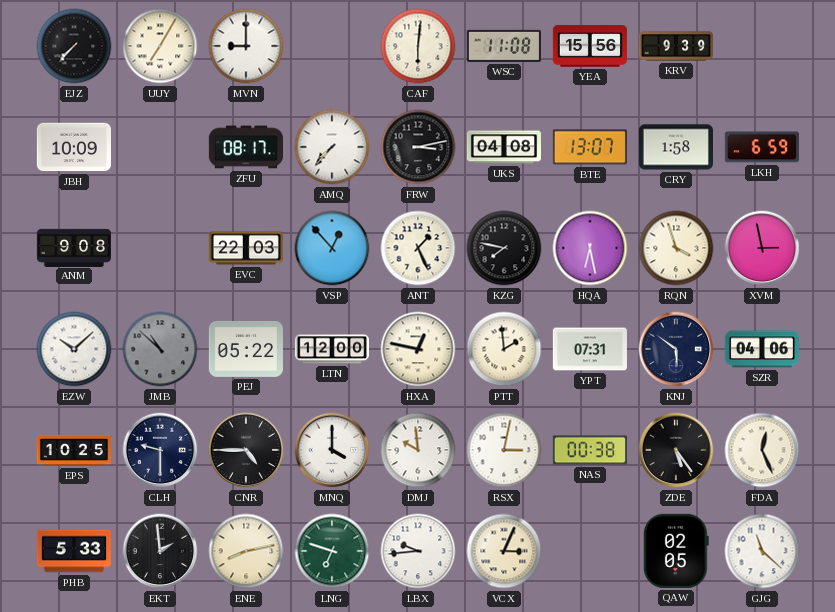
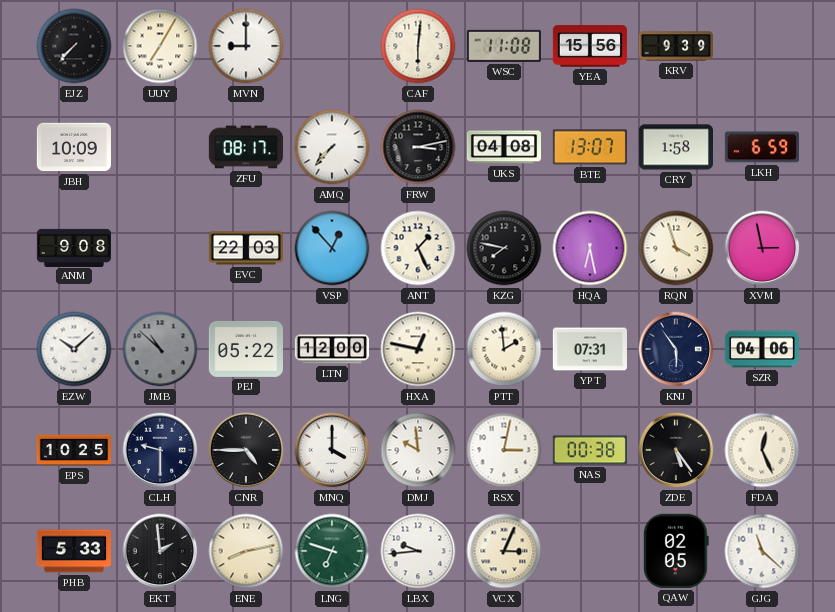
KNJ: 5:51 -> 5:54 (676, 349)
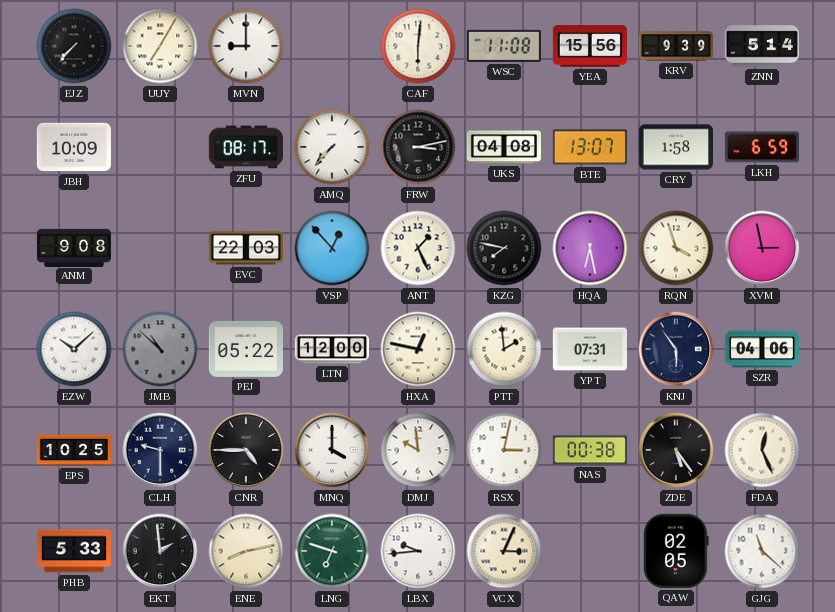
ZNN: none -> 5:14 (761, 46)
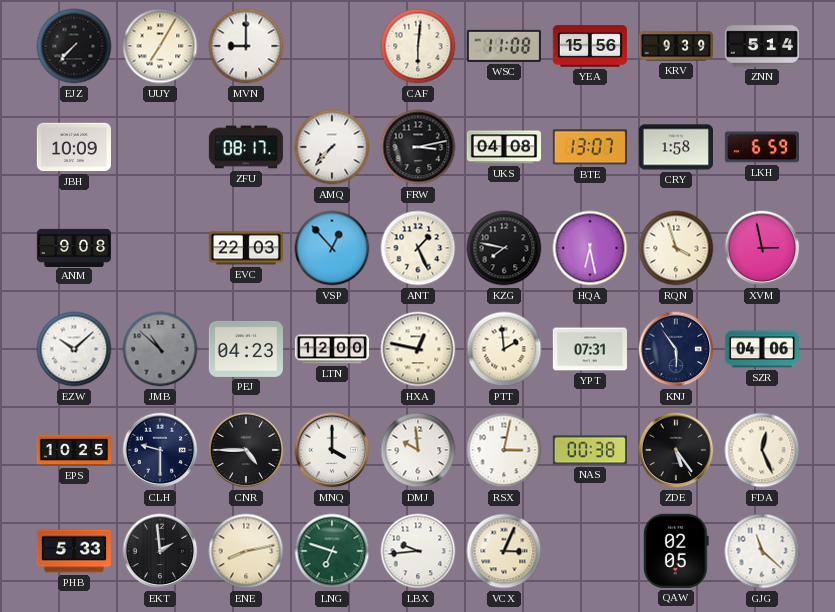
PEJ: 05:22 -> 04:23 (246, 349)
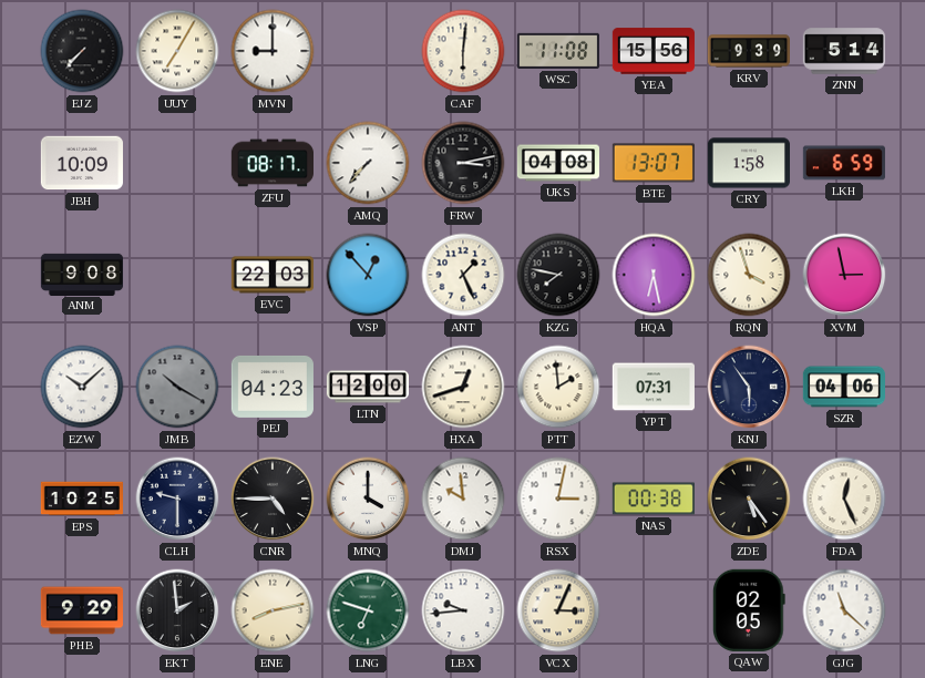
JMB: 10:52 -> 10:20 (177, 387)
HXA: 12:47 -> 12:42 (463, 387)
PHB: 5:33 -> 9:29 (81, 610)
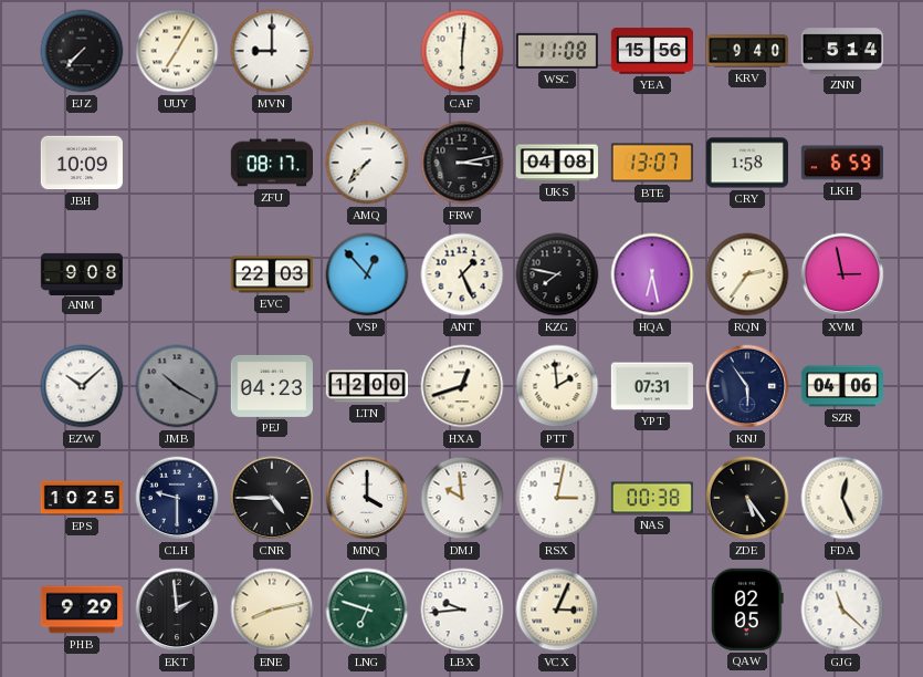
KRV: 9:39 -> 9:40 (746, 51)
RQN: 3:57 -> 2:36 (747, 274)
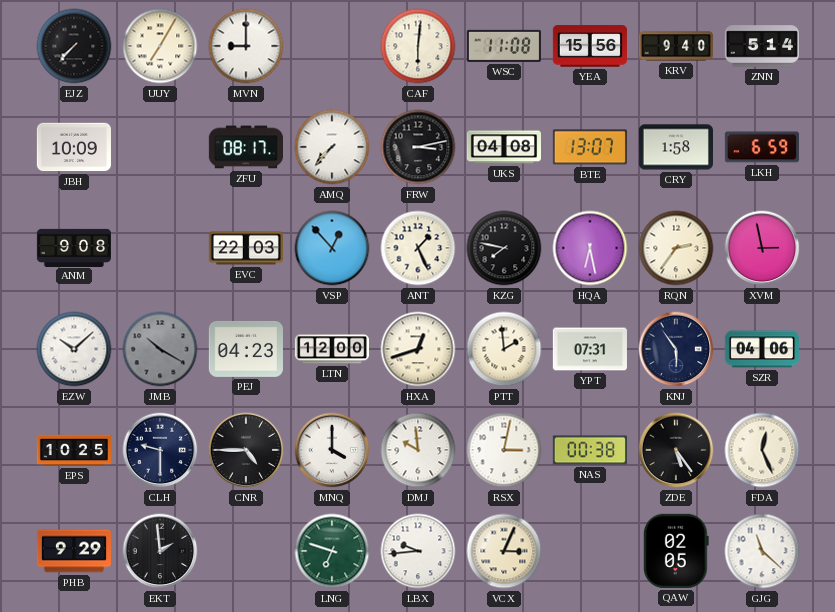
ENE: 8:13 -> none (272, 610)
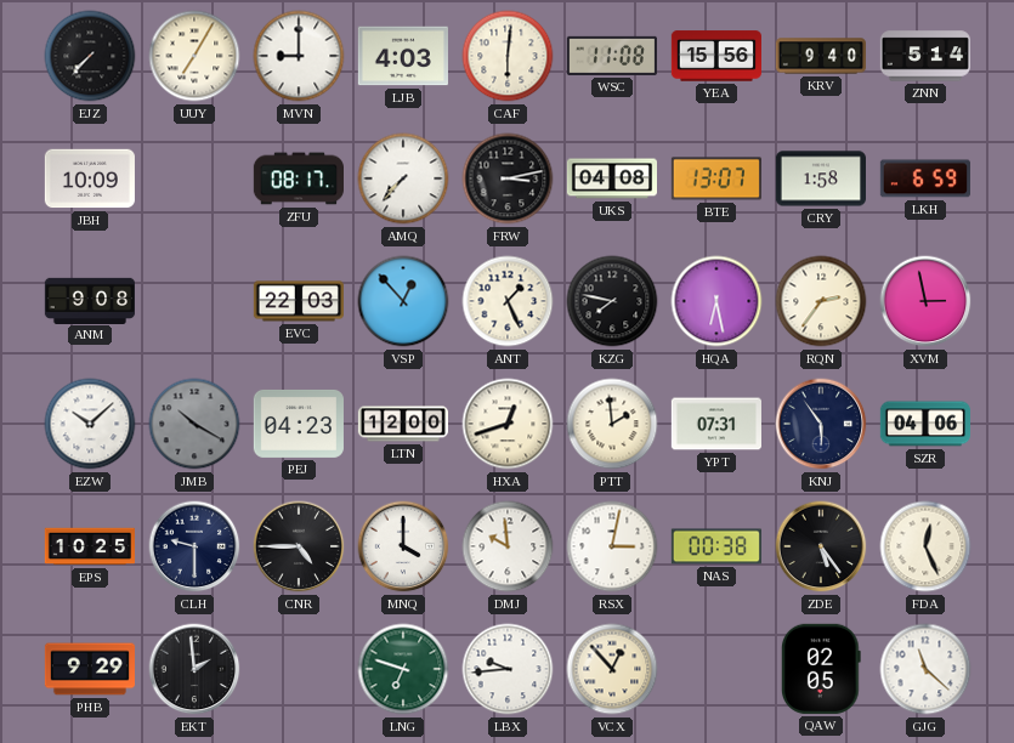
LJB: none -> 4:03 (403, 56)
VCX: 3:04 -> 12:53 (612, 669)
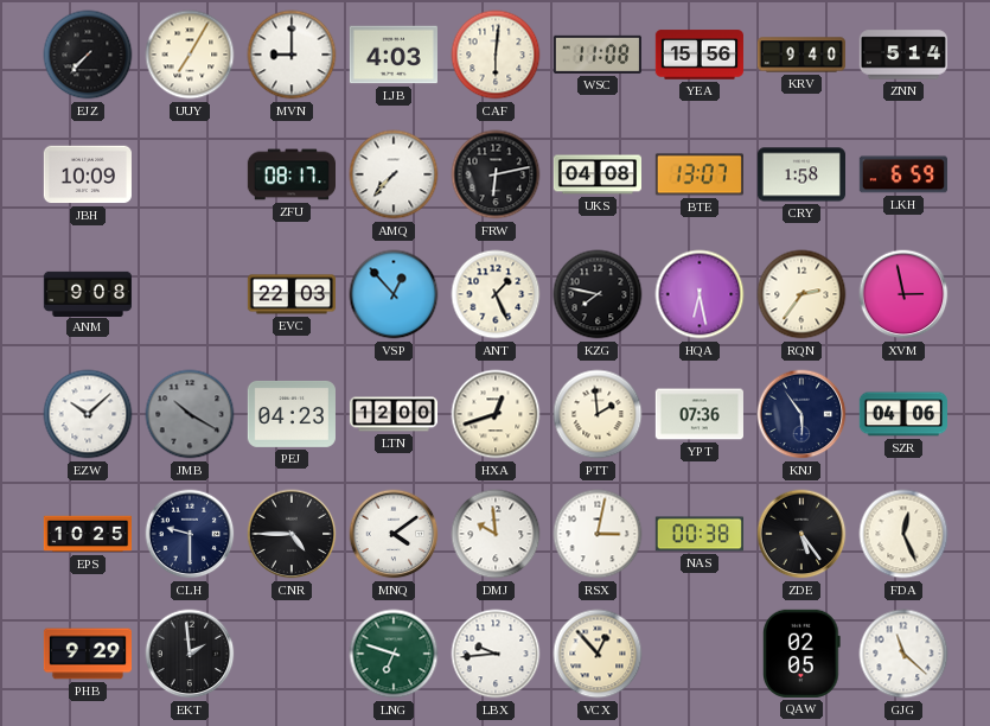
FRW: 3:13 -> 6:13 (496, 174)
YPT: 07:31 -> 07:36 (698, 414)
MNQ: 4:00 -> 4:09 (394, 534)
